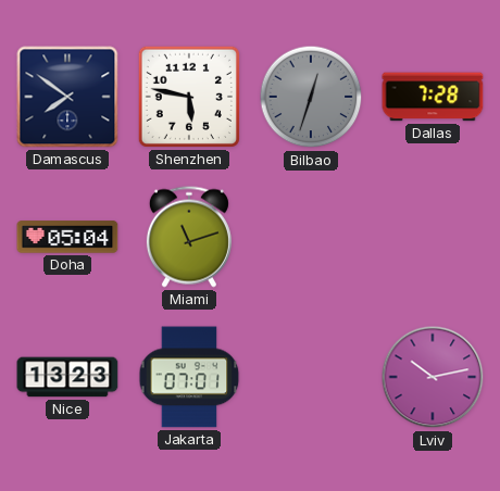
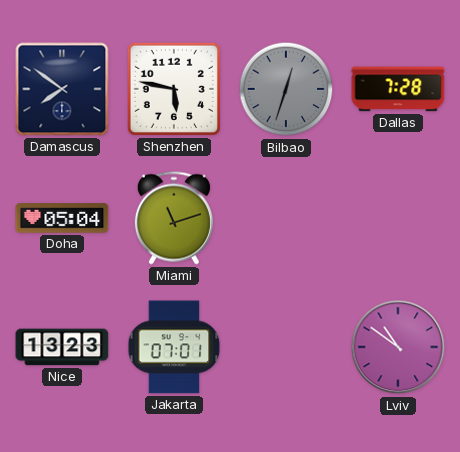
Lviv: 10:13 -> 10:51 (398, 347)
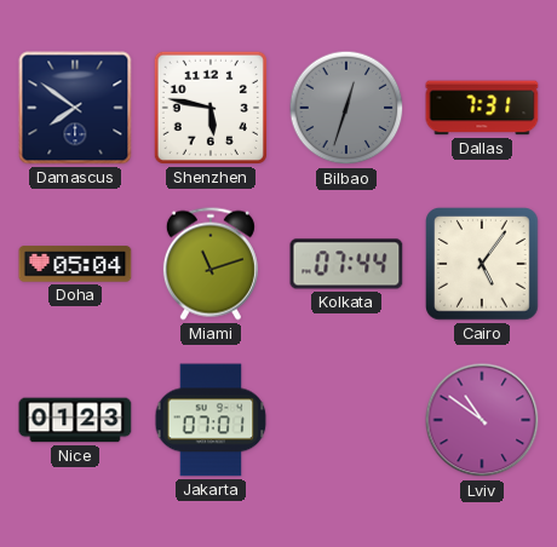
Dallas: 7:28 -> 7:31 (482, 108)
Kolkata: none -> 07:44 (346, 264)
Cairo: none -> 5:06 (483, 265)
Nice: 13:23 -> 01:23 (75, 420)
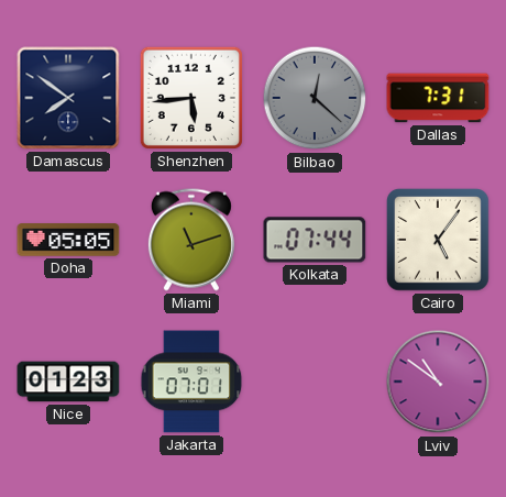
Shenzhen: 5:47 -> 5:44 (191, 98)
Bilbao: 12:33 -> 12:22 (315, 98)
Doha: 05:04 -> 05:05 (68, 240)
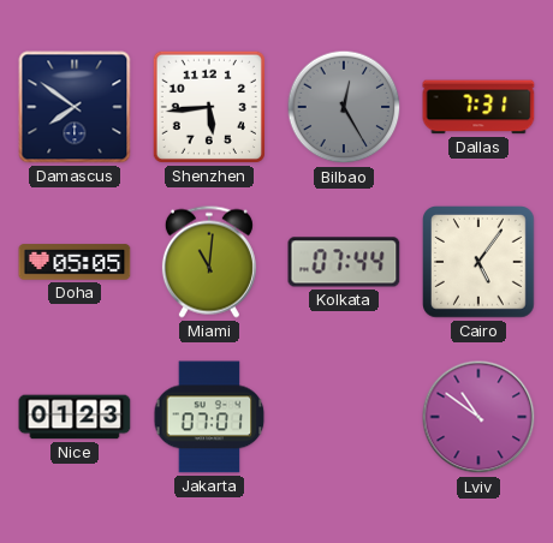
Bilbao: 12:22 -> 12:25 (344, 107)
Miami: 11:12 -> 11:01 (209, 262)
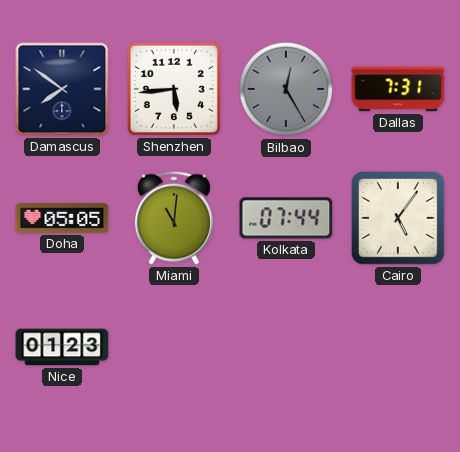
Jakarta: 07:01 -> none (209, 417)
Lviv: 10:51 -> none (478, 417)
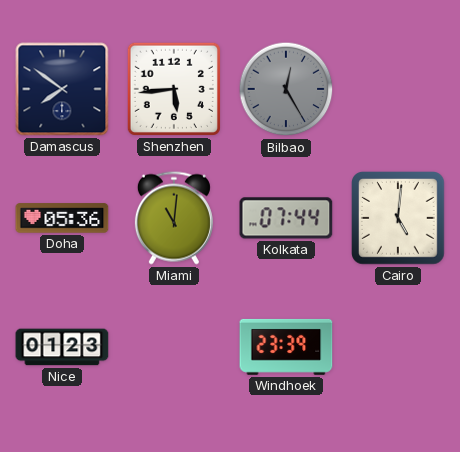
Dallas: 7:31 -> none (398, 89)
Doha: 05:05 -> 05:36 (62, 218)
Cairo: 5:06 -> 5:01 (399, 219)
Windhoek: none -> 23:39 (286, 347)
